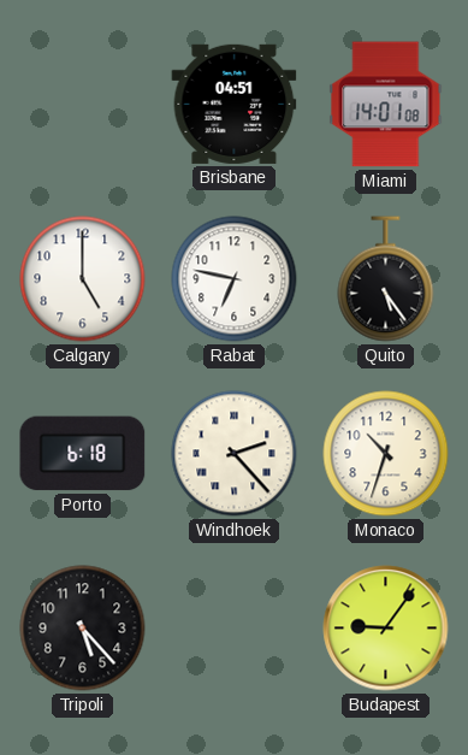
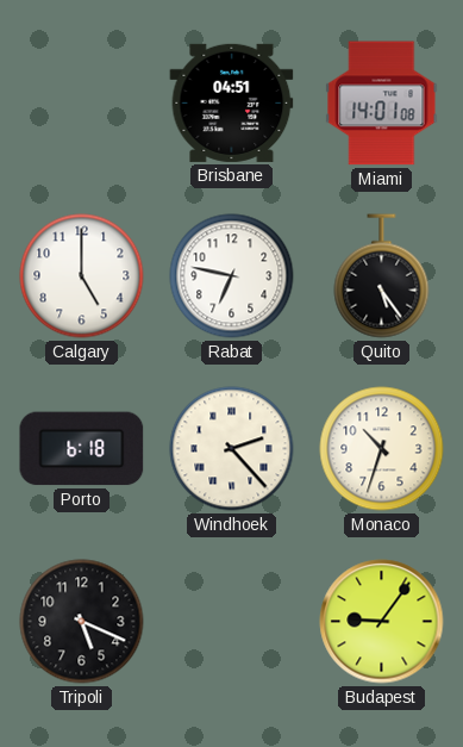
Tripoli: 5:23 -> 5:19 (82, 622)
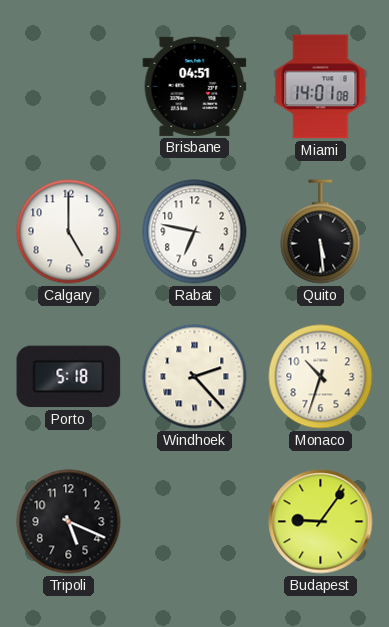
Quito: 5:24 -> 5:29 (321, 232)
Porto: 6:18 -> 5:18 (69, 377)
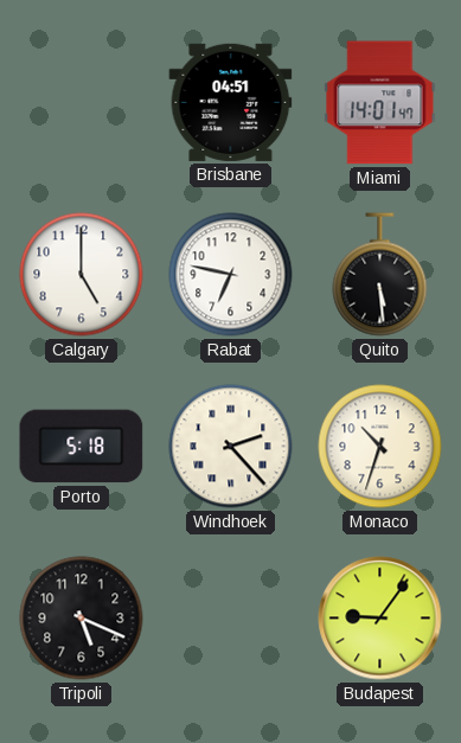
Miami: 14:01:08 -> 14:01:47 (380, 103)
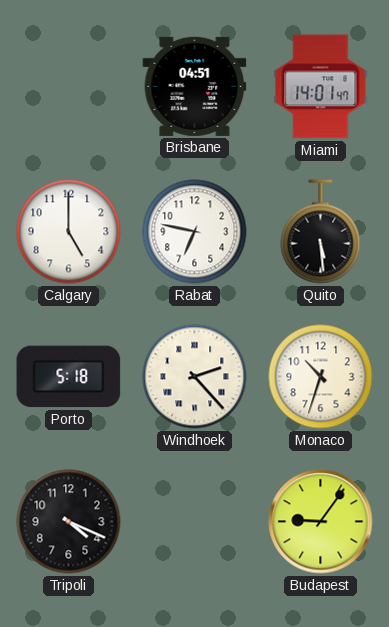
Tripoli: 5:19 -> 4:19 (69, 522)
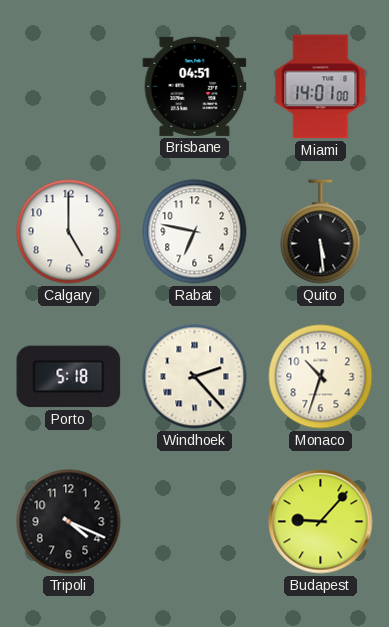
Miami: 14:01:47 -> 14:01:00 (321, 87)
Budapest: 9:06 -> 9:07 (321, 522)
